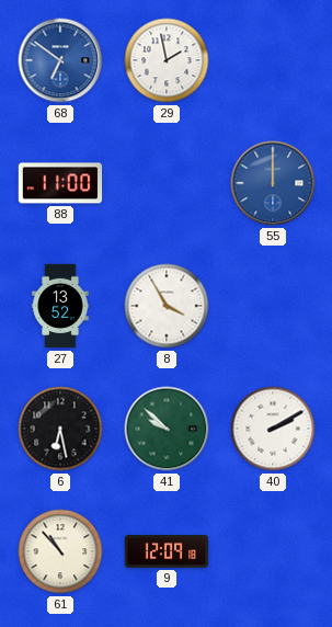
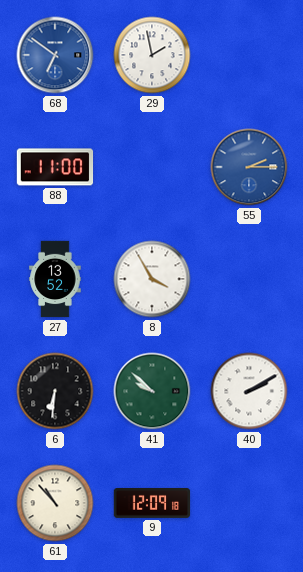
55: 12:00 -> 2:15 (249, 167)
6: 6:28 -> 6:31 (55, 391)
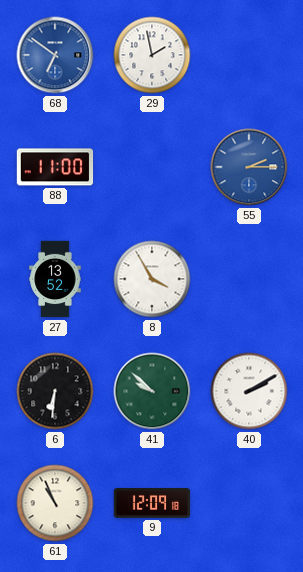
61: 10:53 -> 10:56 (55, 503)
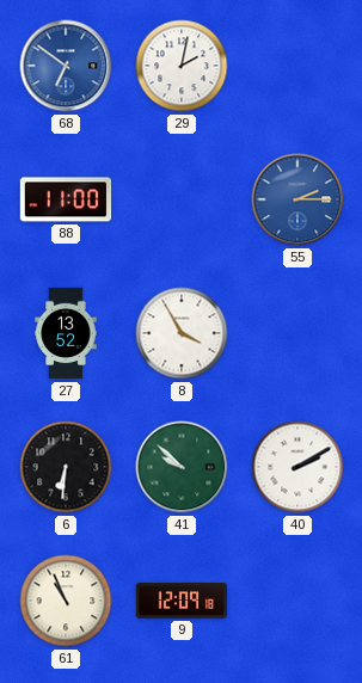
29: 1:58 -> 2:02 (182, 66)
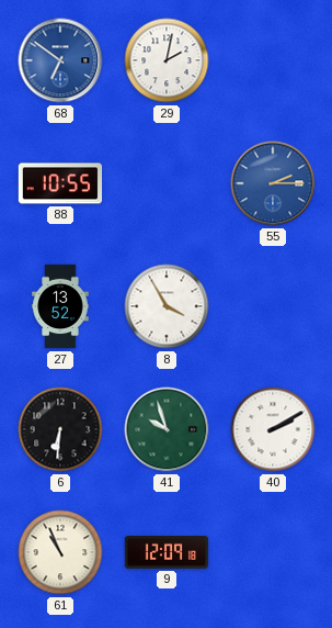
88: 11:00 -> 10:55 (60, 183)
41: 9:52 -> 9:57 (167, 429)
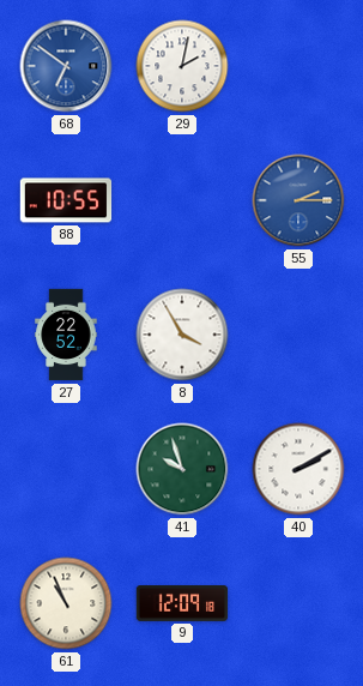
27: 13:52 -> 22:52 (66, 335)
6: 6:31 -> none (60, 429)
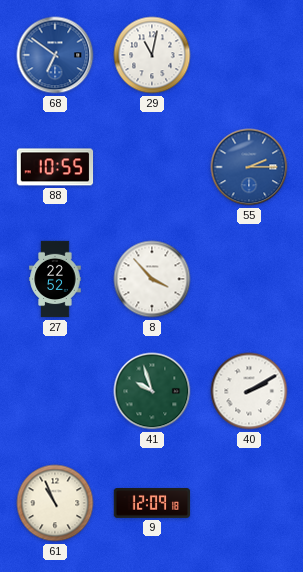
29: 2:02 -> 11:02 (152, 55)
8: 3:55 -> 3:53 (152, 279)
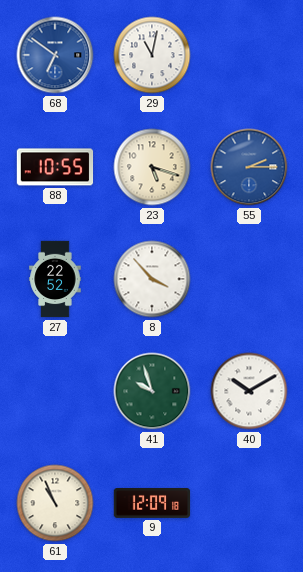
23: none -> 5:18 (152, 167)
40: 2:10 -> 10:10 (249, 391)
